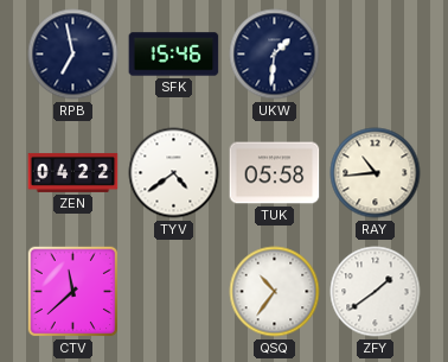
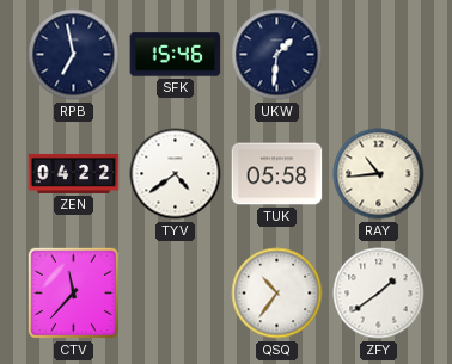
CTV: 11:38 -> 11:37 (74, 294)
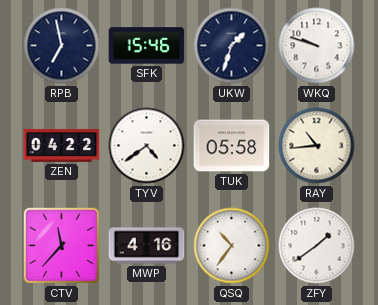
UKW: 1:31 -> 1:33 (232, 46)
WKQ: none -> 9:48 (317, 46)
MWP: none -> 4:16 (147, 246)
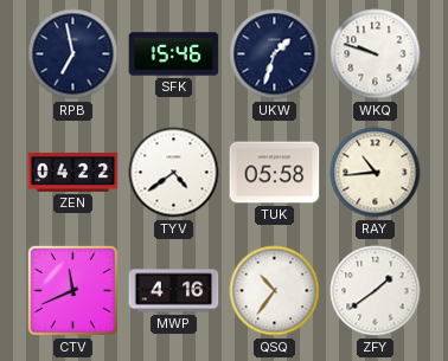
CTV: 11:37 -> 11:41 (73, 291)
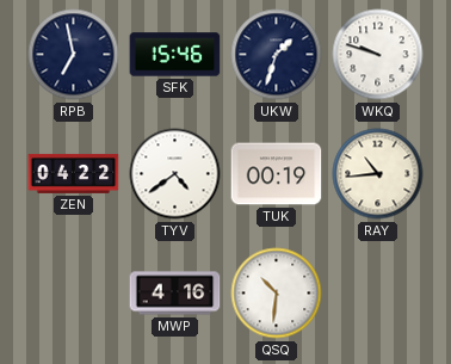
TUK: 05:58 -> 00:19 (277, 174)
CTV: 11:41 -> none (73, 291)
QSQ: 10:36 -> 10:31 (277, 294)
ZFY: 1:39 -> none (376, 291)
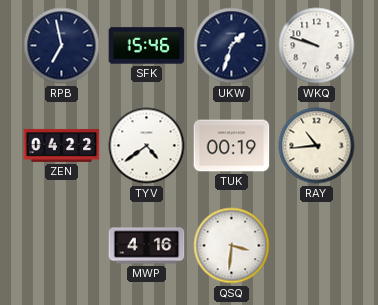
QSQ: 10:31 -> 3:31 (232, 246)
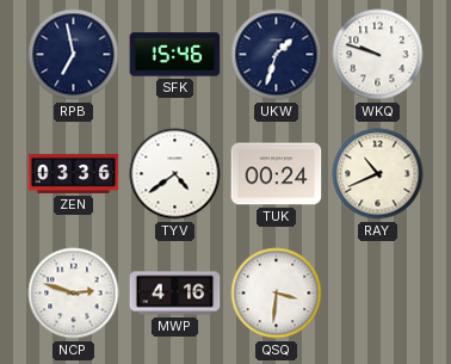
ZEN: 04:22 -> 03:36 (74, 173)
TUK: 00:19 -> 00:24 (277, 174)
RAY: 10:44 -> 10:41 (378, 174)
NCP: none -> 2:48 (74, 294)
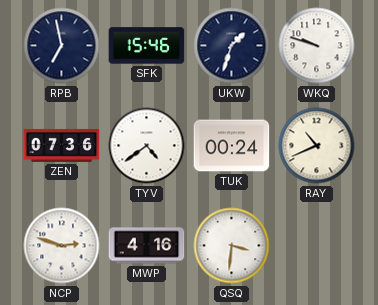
ZEN: 03:36 -> 07:36 (62, 145)
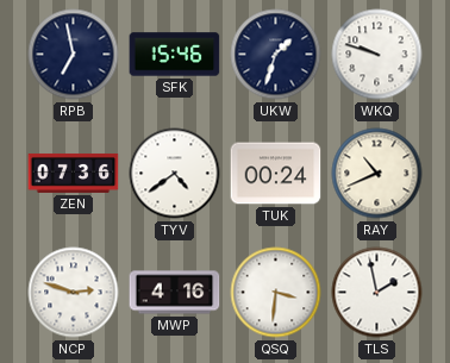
TLS: none -> 1:58 (377, 293)
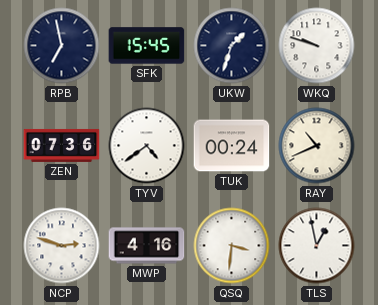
SFK: 15:46 -> 15:45 (147, 46)
TLS: 1:58 -> 12:58 (317, 246)
